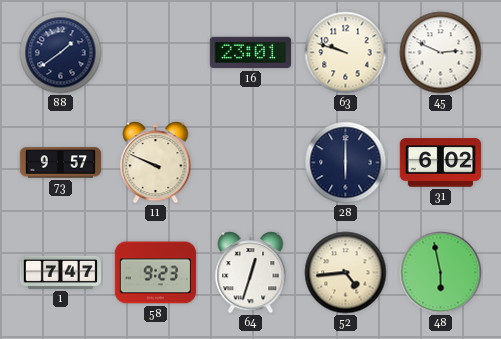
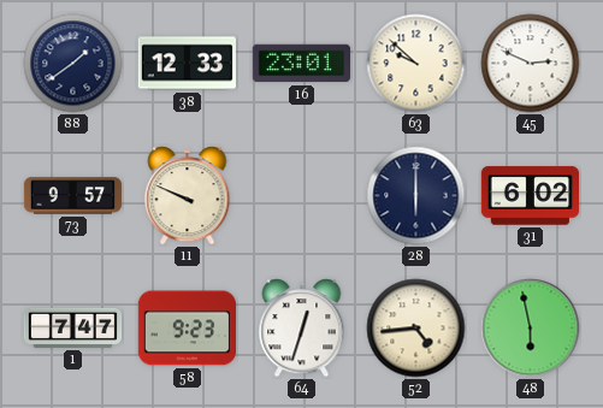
38: none -> 12:33 (187, 64)
63: 9:48 -> 9:52 (416, 64)
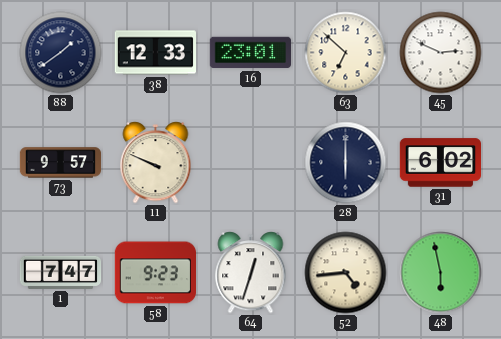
63: 9:52 -> 6:52 (346, 53)
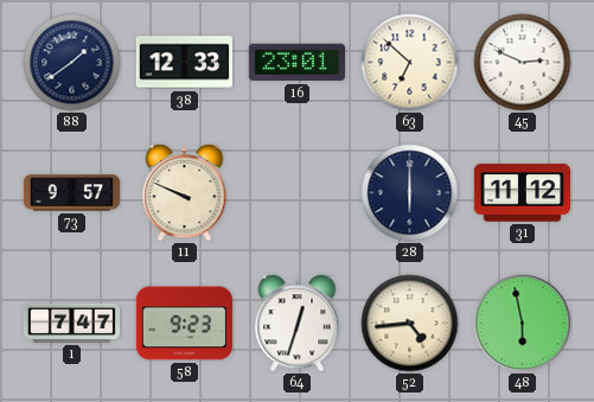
31: 6:02 -> 11:12 (522, 193)
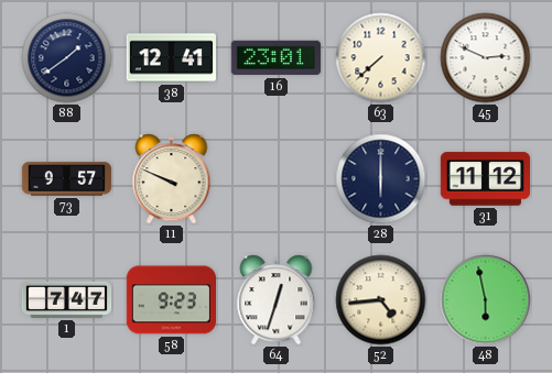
38: 12:33 -> 12:41 (171, 58)
63: 6:52 -> 7:38 (381, 58)
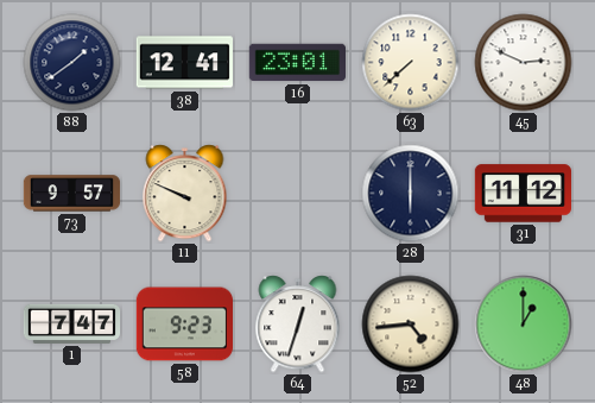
48: 5:58 -> 1:00 (524, 325)
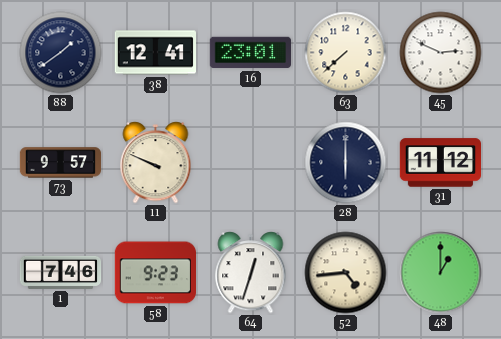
1: 7:47 -> 7:46 (61, 272)
